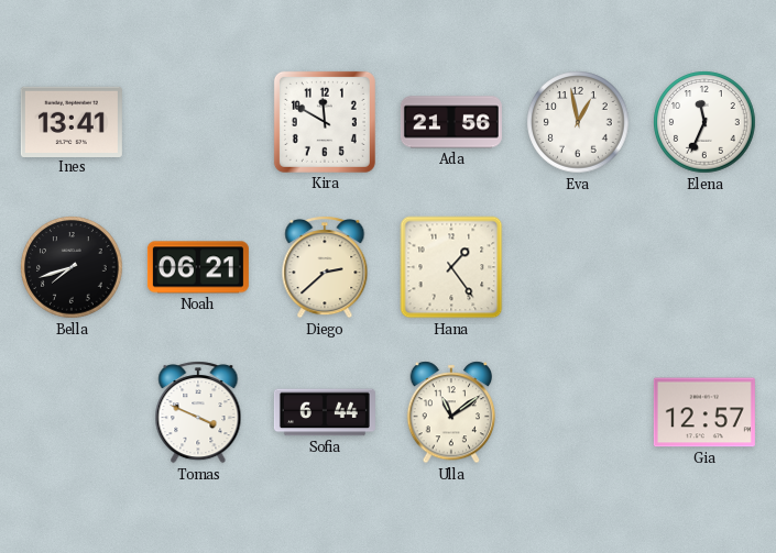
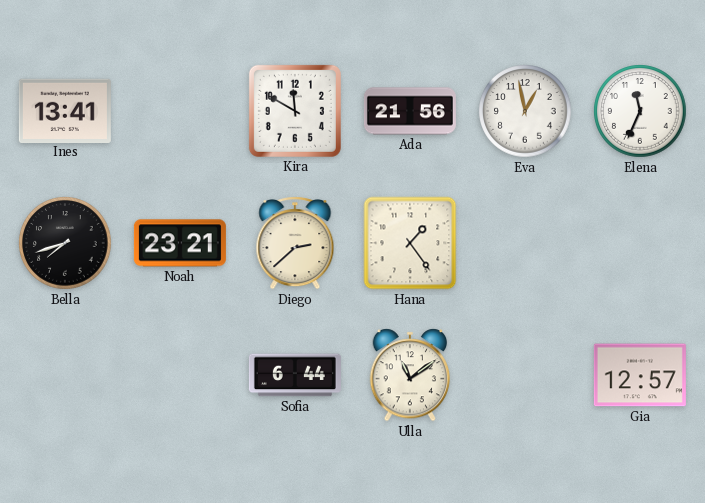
Noah: 06:21 -> 23:21 (180, 243)
Tomas: 3:49 -> none (198, 412)
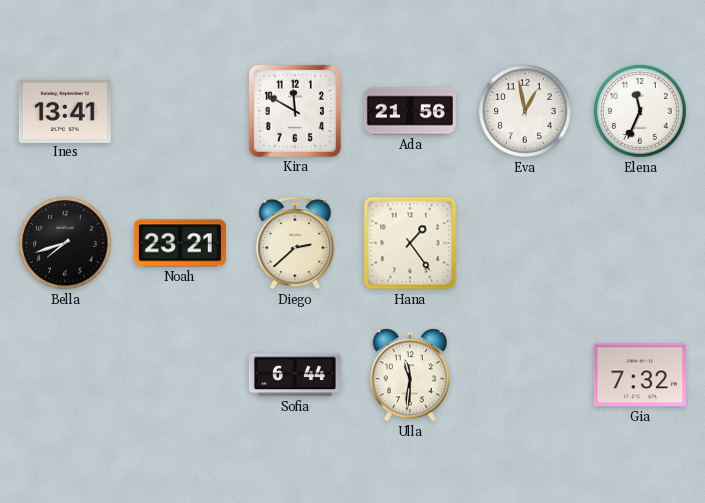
Ulla: 11:09 -> 11:31 (410, 375)
Gia: 12:57 -> 7:32 (640, 375)
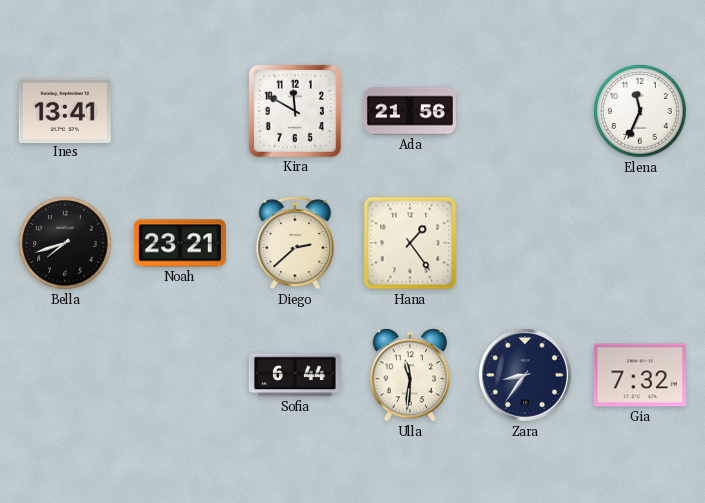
Eva: 12:58 -> none (525, 111)
Zara: none -> 8:36 (526, 376)
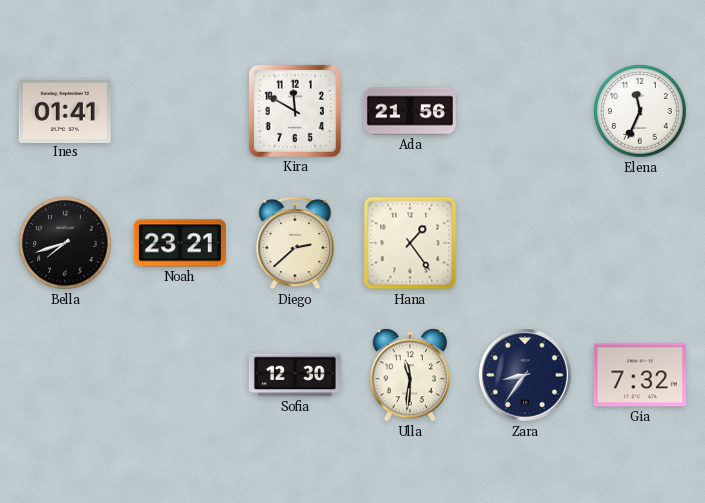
Ines: 13:41 -> 01:41 (65, 110)
Sofia: 6:44 -> 12:30 (295, 375)
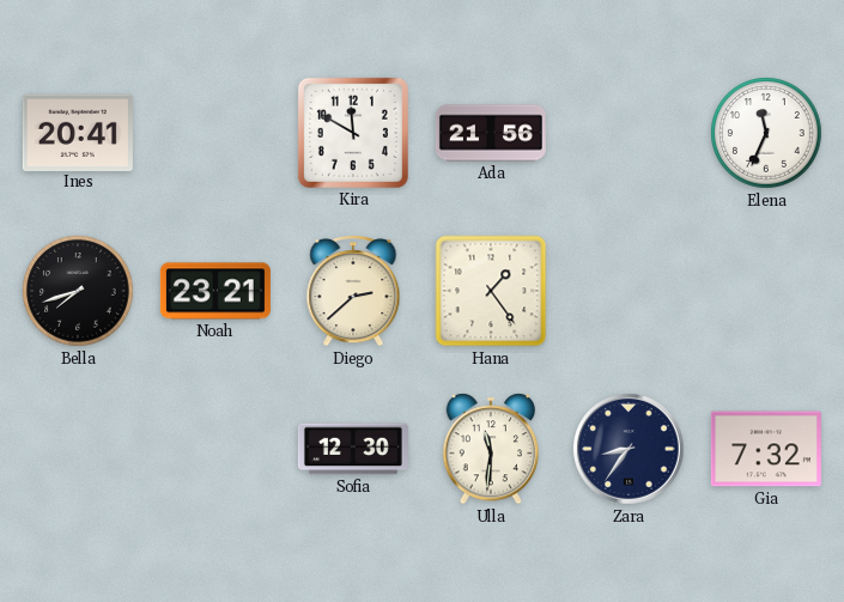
Ines: 01:41 -> 20:41 (78, 132)
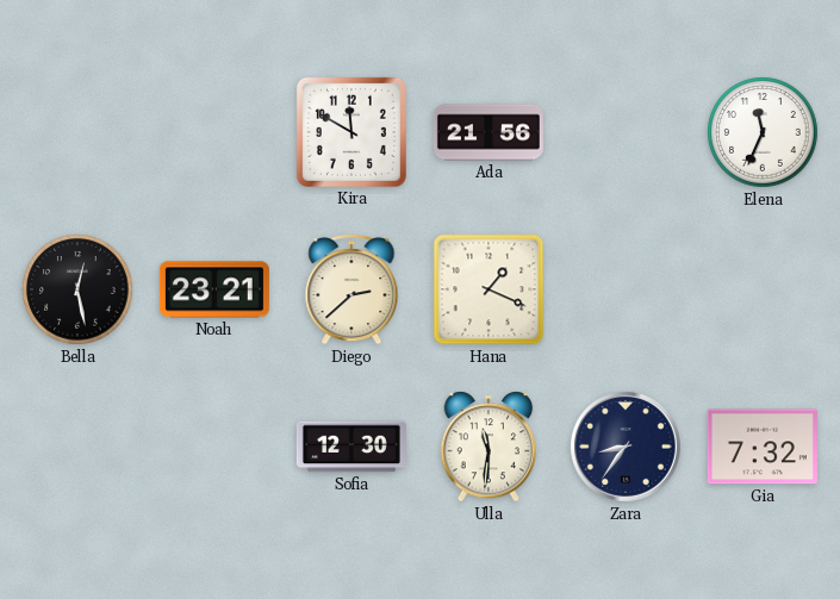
Ines: 20:41 -> none (78, 132)
Bella: 7:42 -> 12:28 (77, 289)
Hana: 1:24 -> 1:19 (489, 289)
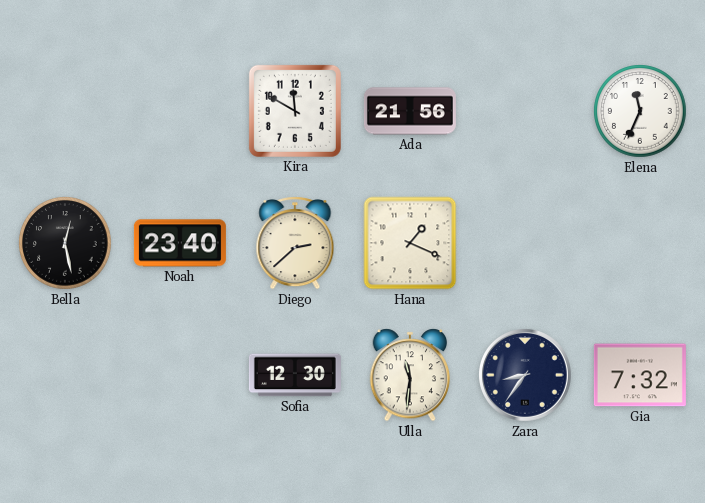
Noah: 23:21 -> 23:40 (180, 243)
